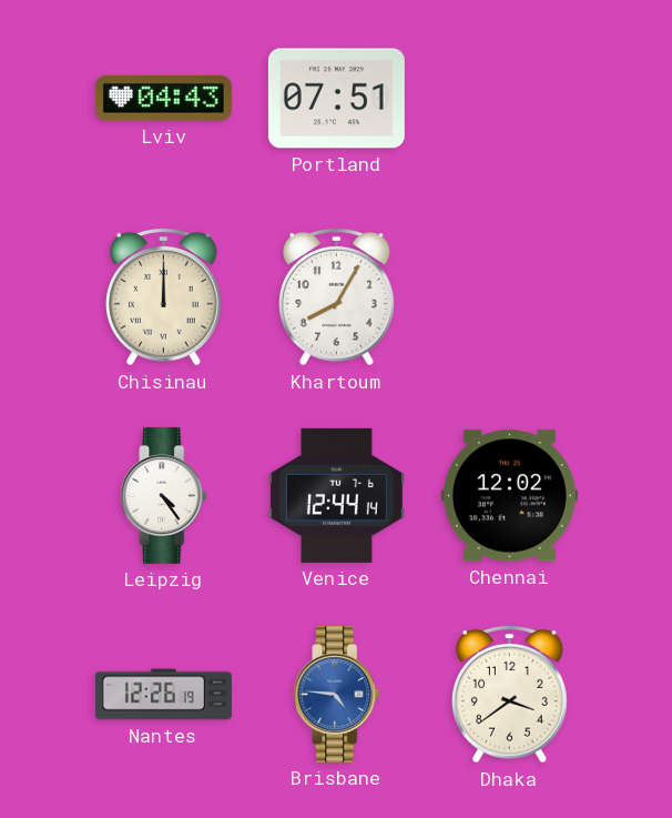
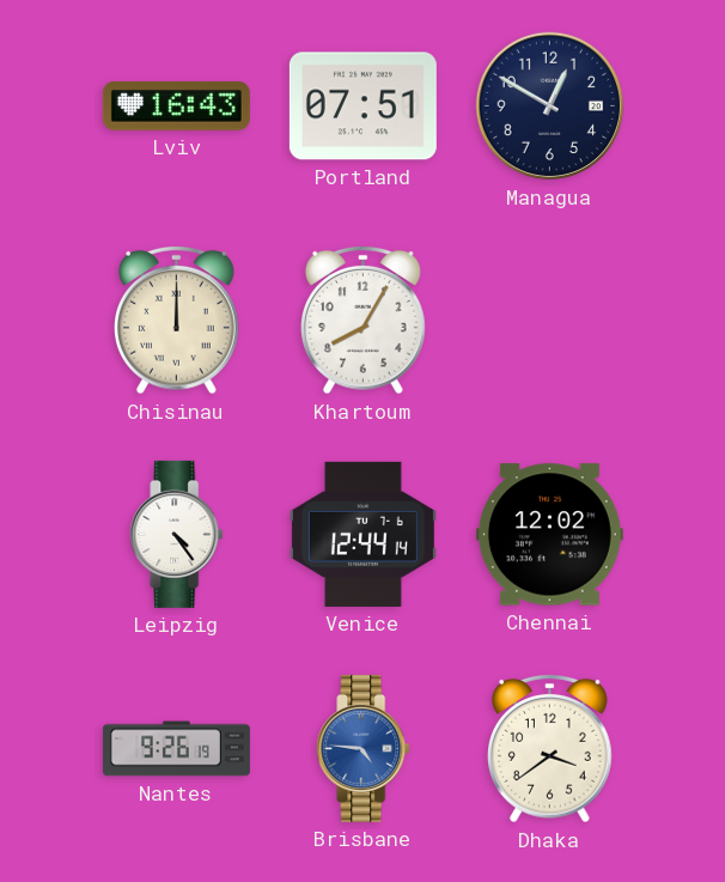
Lviv: 04:43 -> 16:43 (176, 105)
Managua: none -> 12:50 (550, 107)
Nantes: 12:26 -> 9:26 (176, 749)
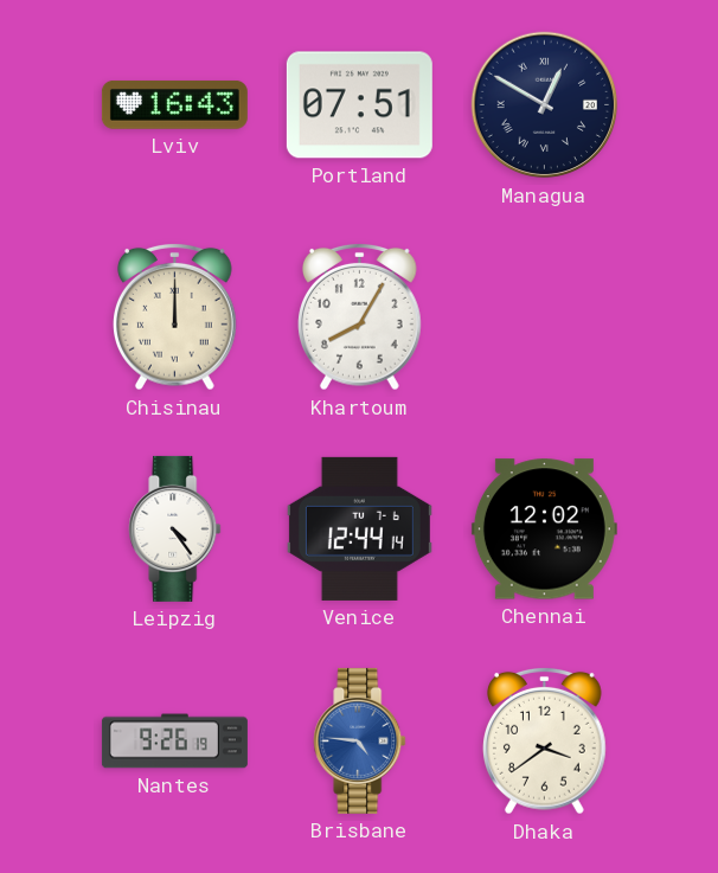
Managua numerals: Arabic -> Roman (545, 105)
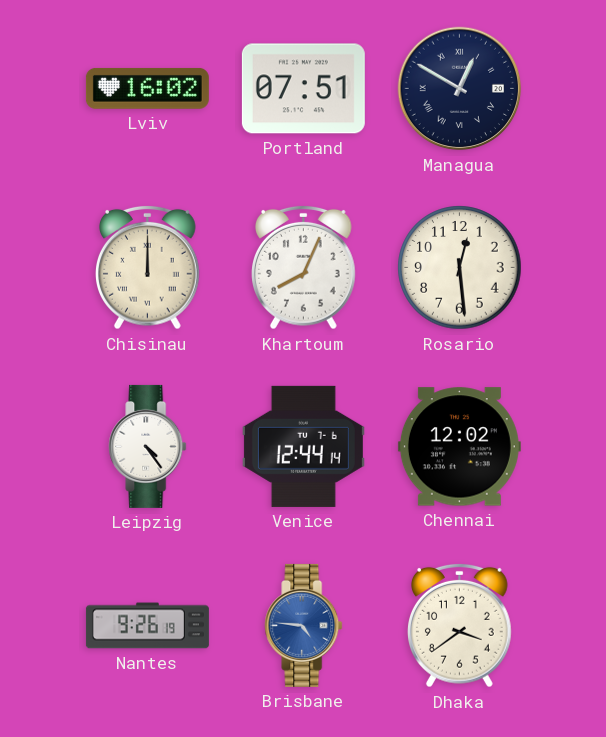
Lviv: 16:43 -> 16:02 (147, 88)
Khartoum: 8:05 -> 8:04 (304, 267)
Rosario: none -> 12:29 (460, 268)
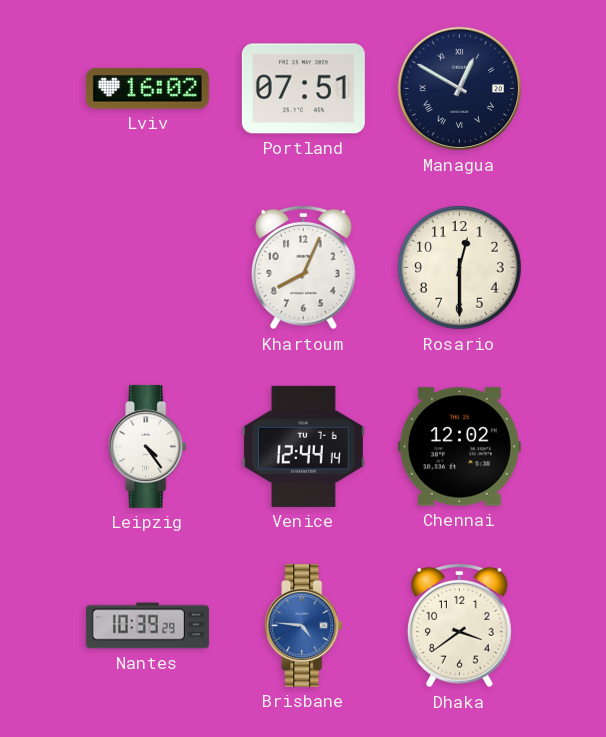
Chisinau: 12:00 -> none (148, 267)
Rosario: 12:29 -> 12:30 (460, 268)
Nantes: 9:26 -> 10:39 (147, 626)
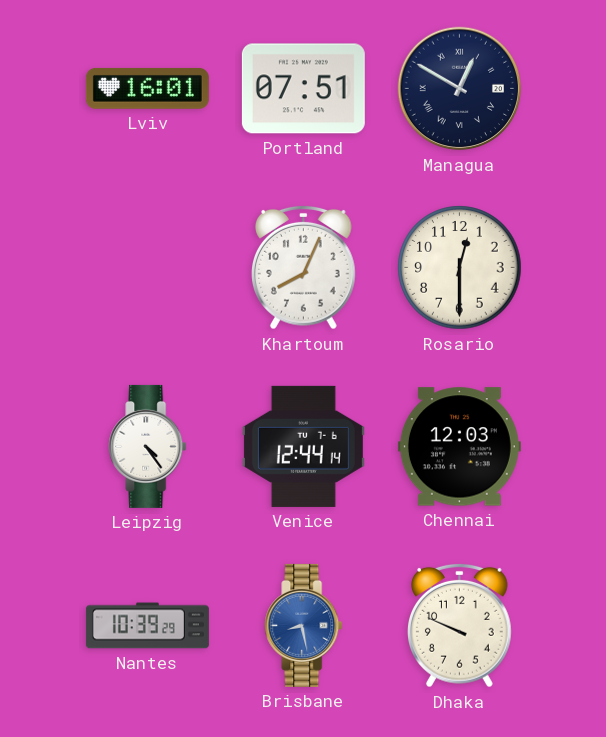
Lviv: 16:02 -> 16:01 (147, 88)
Chennai: 12:02 -> 12:03 (459, 447)
Brisbane: 4:46 -> 8:28 (304, 625)
Dhaka: 3:39 -> 9:49 (460, 625)
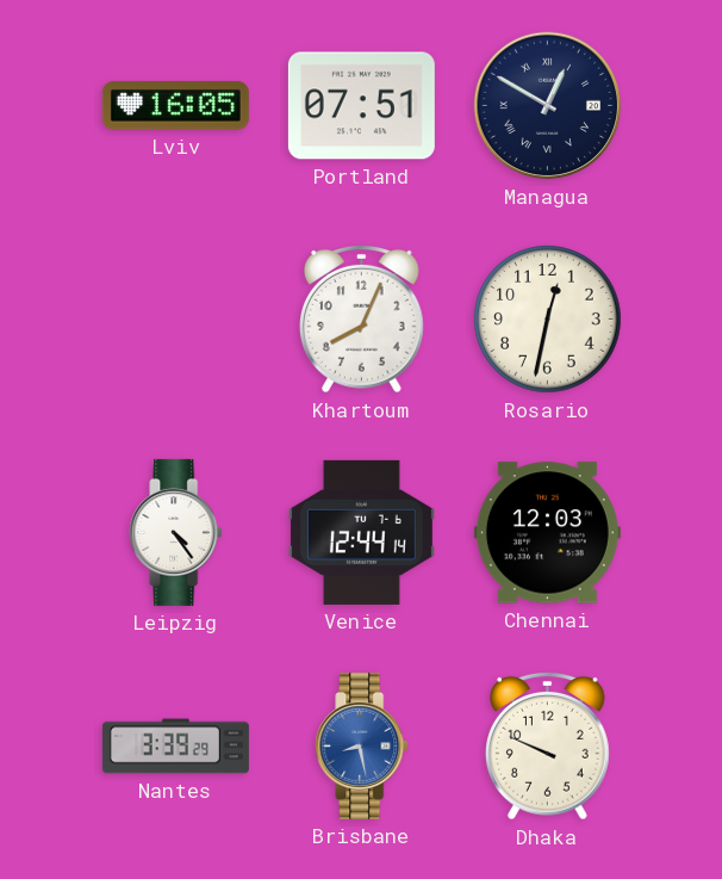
Lviv: 16:01 -> 16:05 (175, 105)
Rosario: 12:30 -> 12:32 (548, 320)
Nantes: 10:39 -> 3:39 (175, 747)
